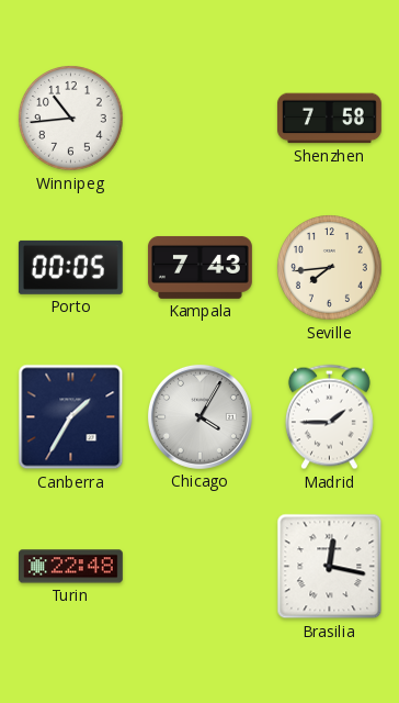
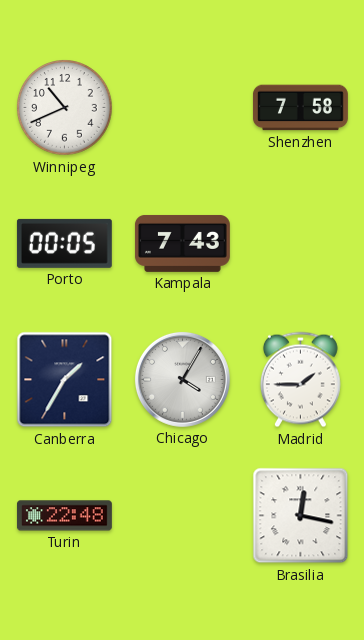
Winnipeg: 10:44 -> 10:41 (65, 108)
Seville: 7:44 -> none (330, 268)
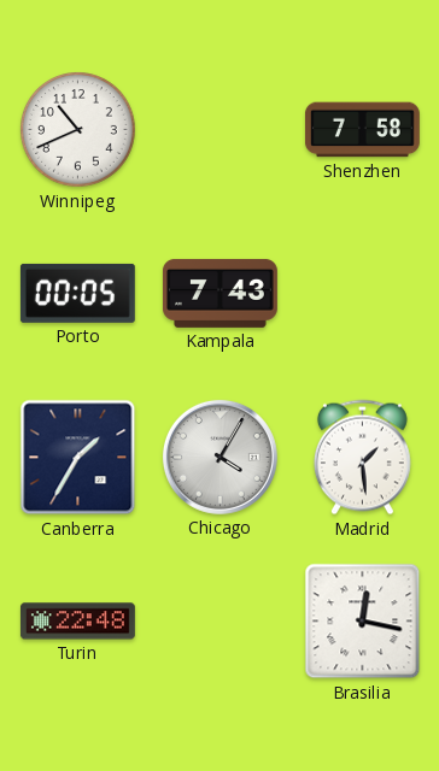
Madrid: 1:45 -> 1:29 (362, 458)
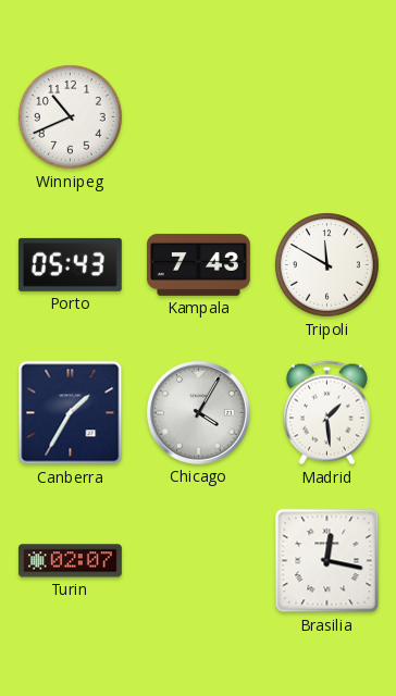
Shenzhen: 7:58 -> none (362, 130)
Porto: 00:05 -> 05:43 (70, 264)
Tripoli: none -> 11:50 (327, 265)
Turin: 22:48 -> 02:07 (70, 561)
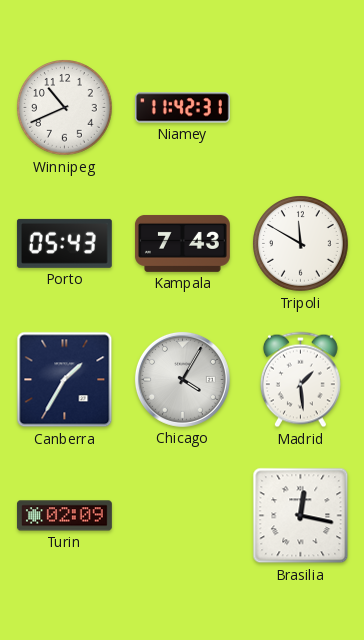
Niamey: none -> 11:42 (182, 108)
Turin: 02:07 -> 02:09 (64, 516)
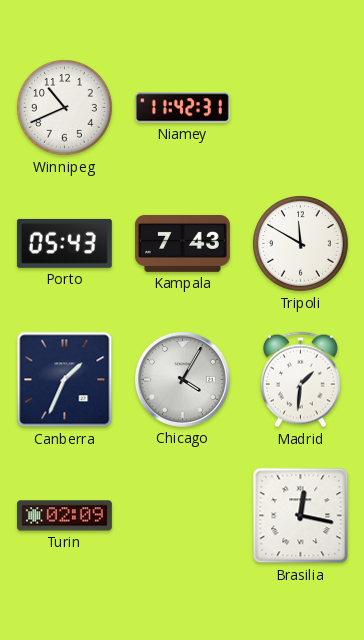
Canberra: 1:35 -> 1:34 (65, 380)
Madrid: 1:29 -> 1:31 (300, 380)
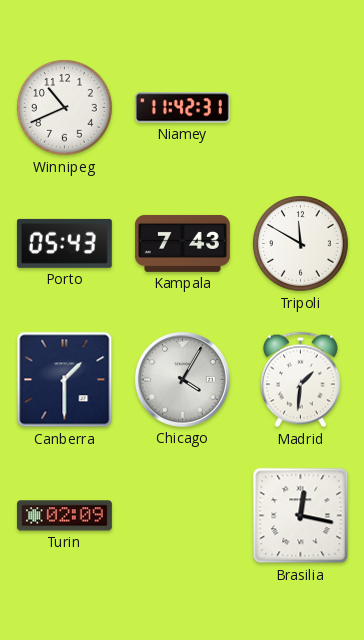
Canberra: 1:34 -> 1:30 (65, 380)
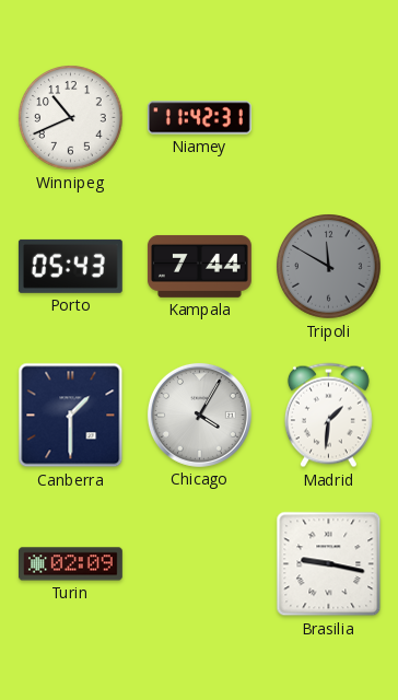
Kampala: 7:43 -> 7:44 (199, 266)
Tripoli dial: white -> grey (329, 267)
Brasilia: 12:17 -> 9:17 (329, 564)
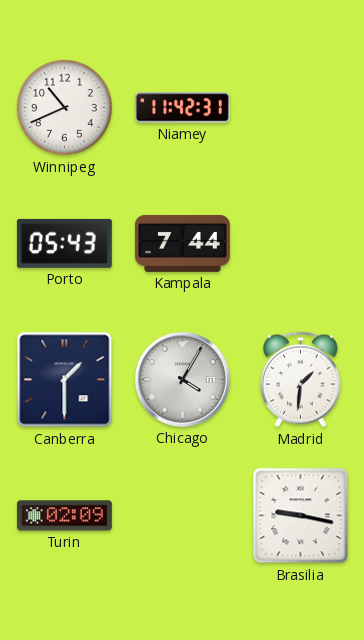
Tripoli: 11:50 -> none (329, 267)
